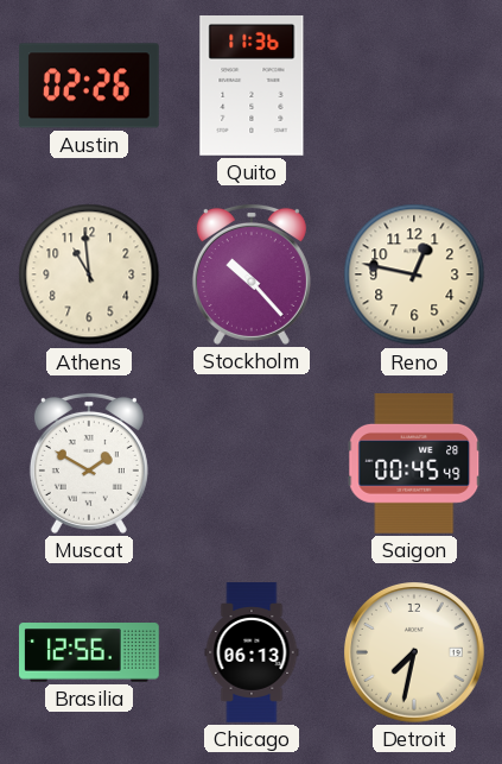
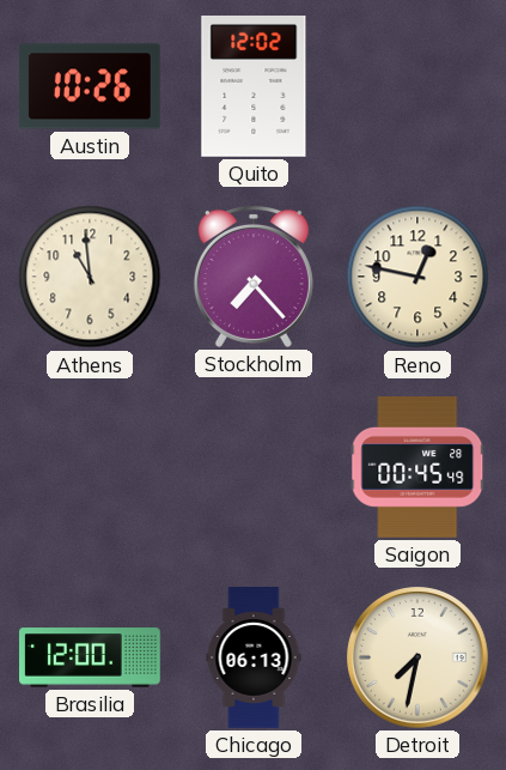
Austin: 02:26 -> 10:26 (90, 86)
Quito: 11:36 -> 12:02 (254, 87)
Stockholm: 10:23 -> 7:23 (254, 277)
Muscat: 1:50 -> none (89, 463)
Brasilia: 12:56 -> 12:00 (90, 657)
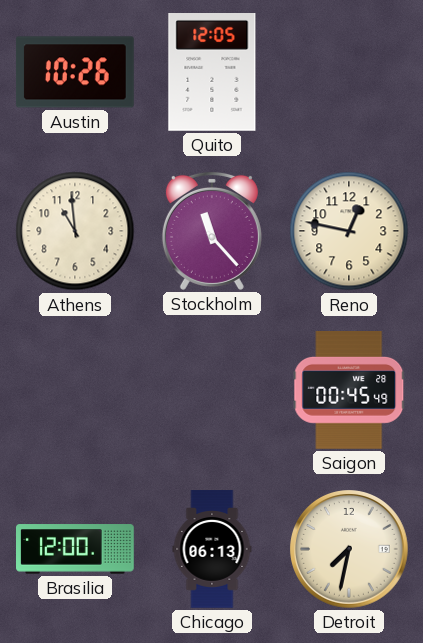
Quito: 12:02 -> 12:05 (212, 73)
Stockholm: 7:23 -> 11:23 (212, 231)
